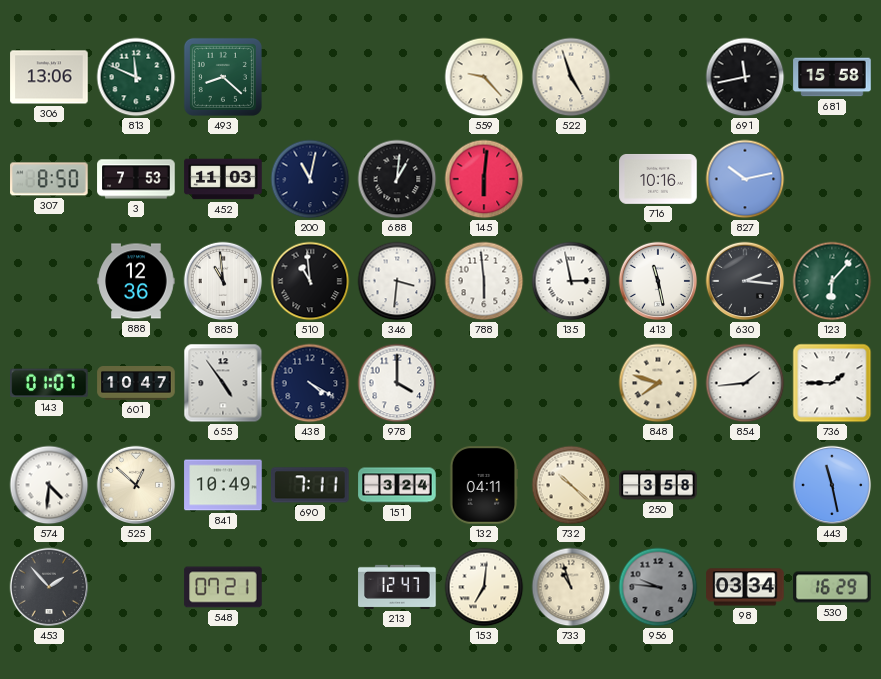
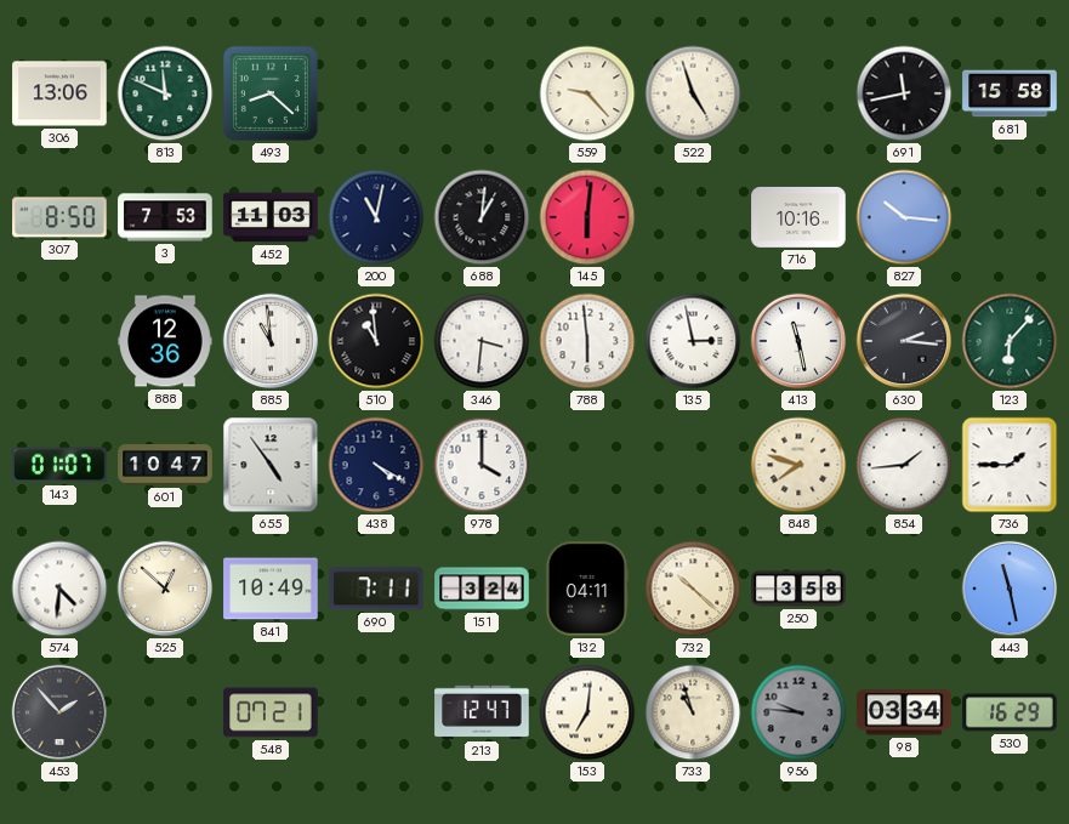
827: 10:13 -> 10:16 (904, 217)
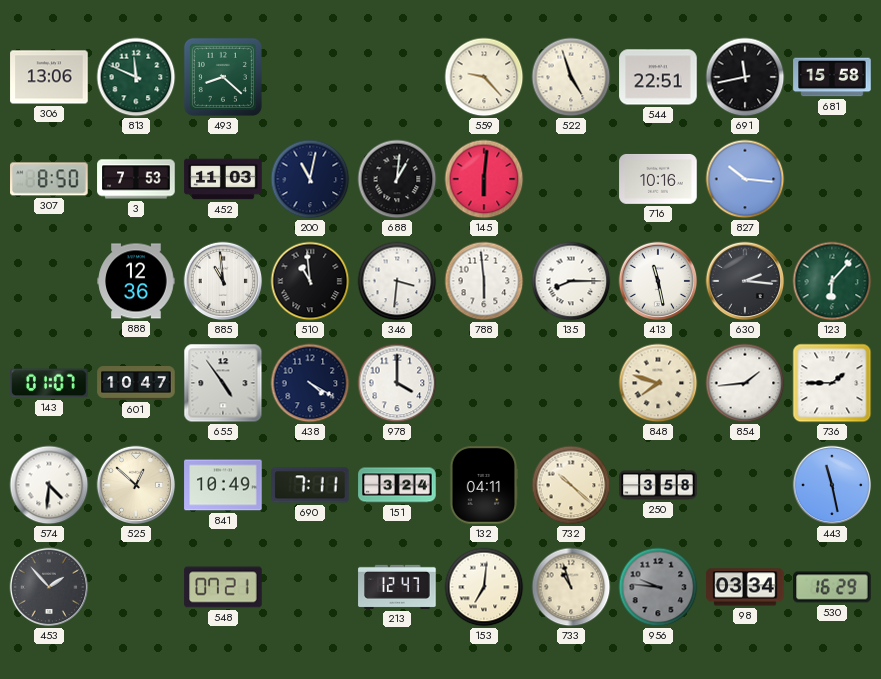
544: none -> 22:51 (658, 77)
135: 2:58 -> 8:15 (571, 281)
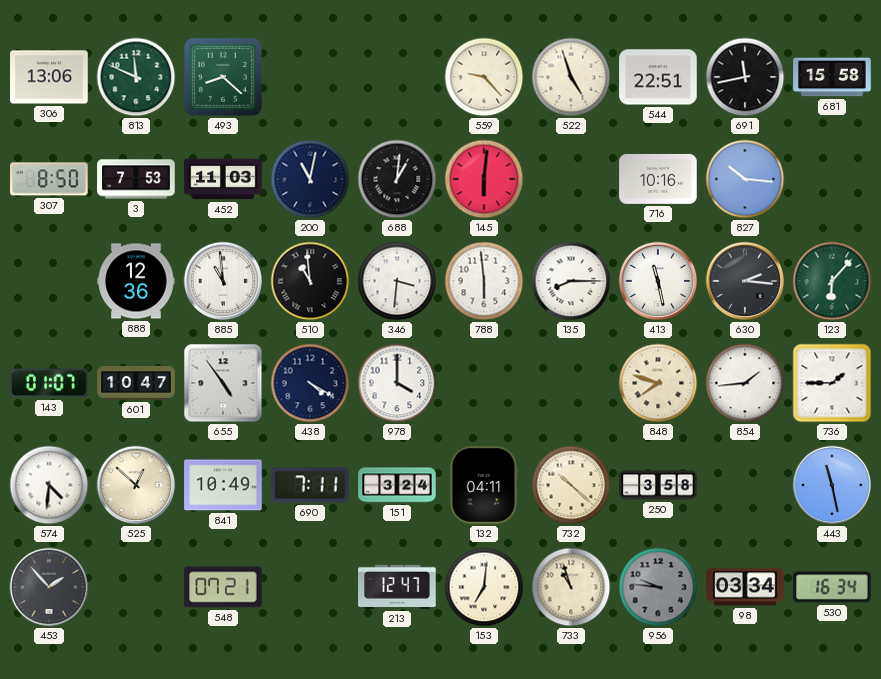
530: 16:29 -> 16:34 (832, 587)
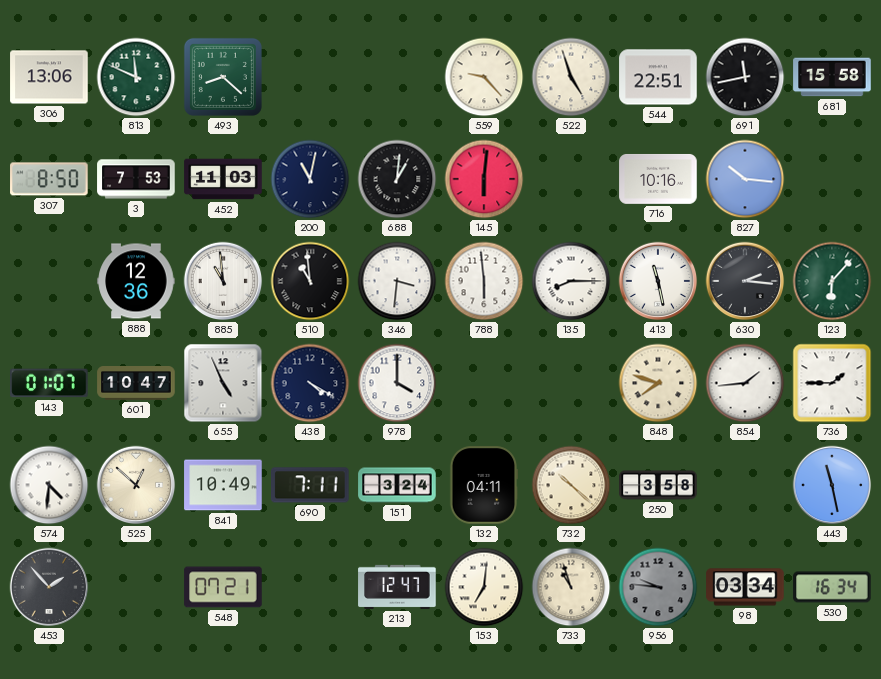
655: 4:54 -> 4:56 (223, 383)
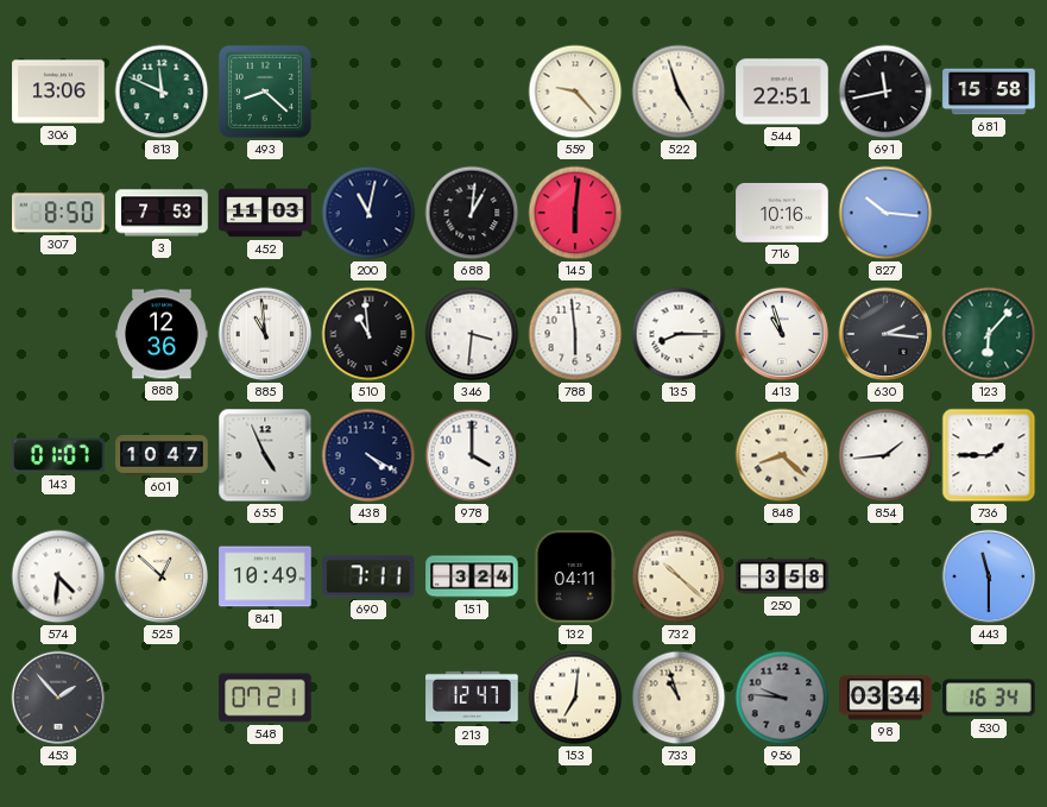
413: 11:28 -> 10:57 (782, 334)
848: 7:48 -> 8:22 (782, 455)
443: 11:28 -> 11:30 (989, 576)
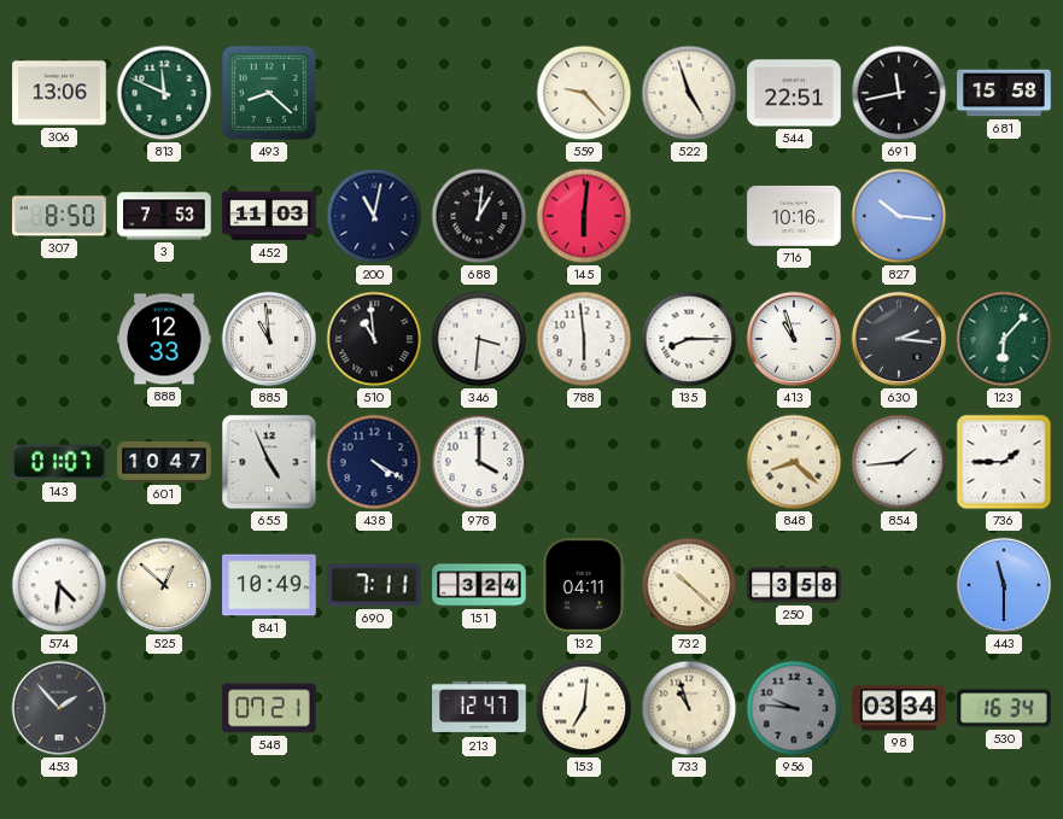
888: 12:36 -> 12:33 (164, 339)
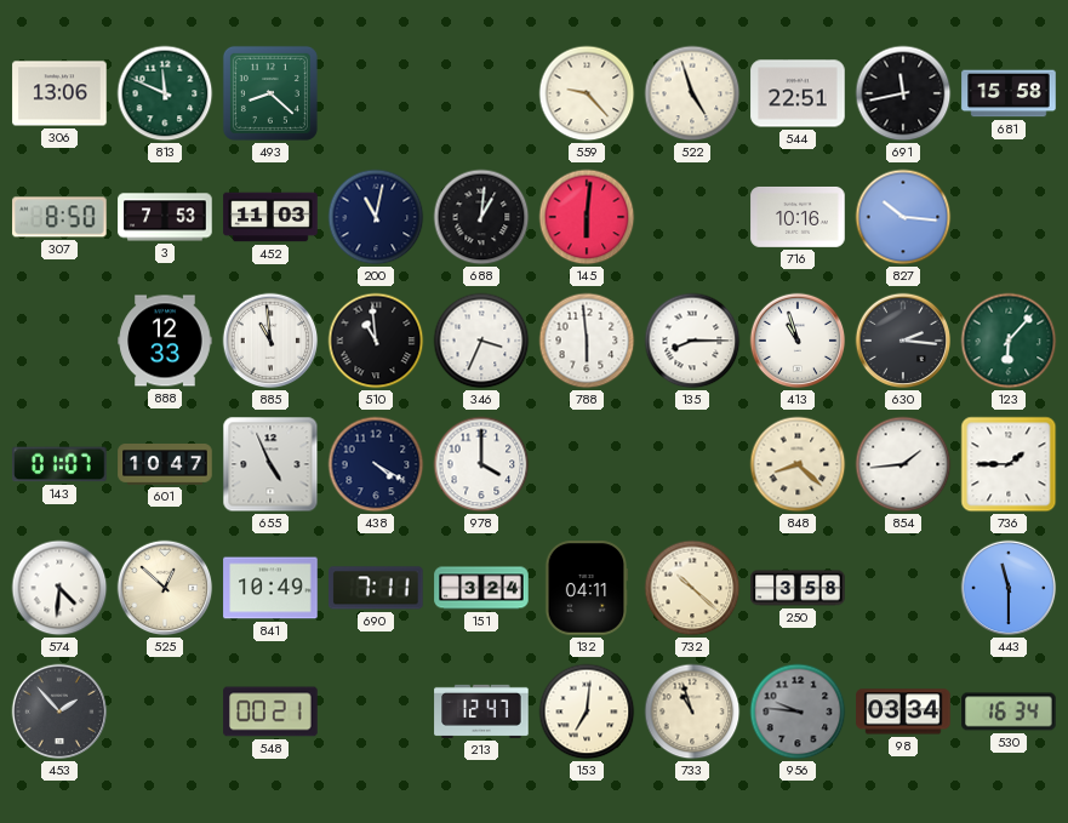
346: 3:31 -> 3:34 (481, 341)
548: 07:21 -> 00:21 (270, 711)
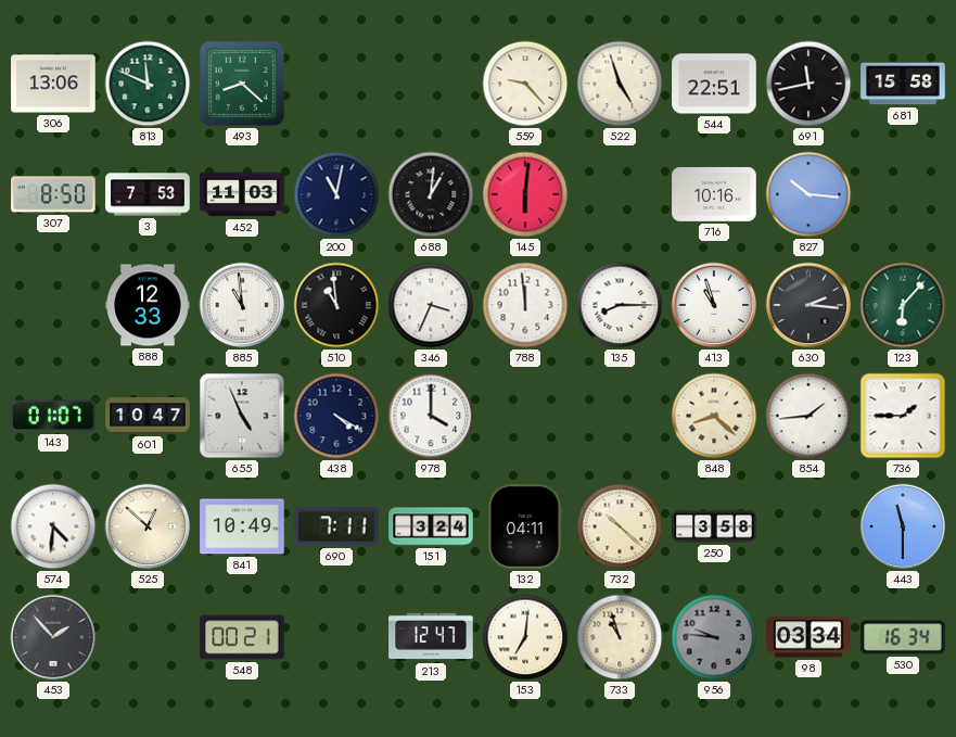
788: 5:59 -> 11:59 (525, 305)
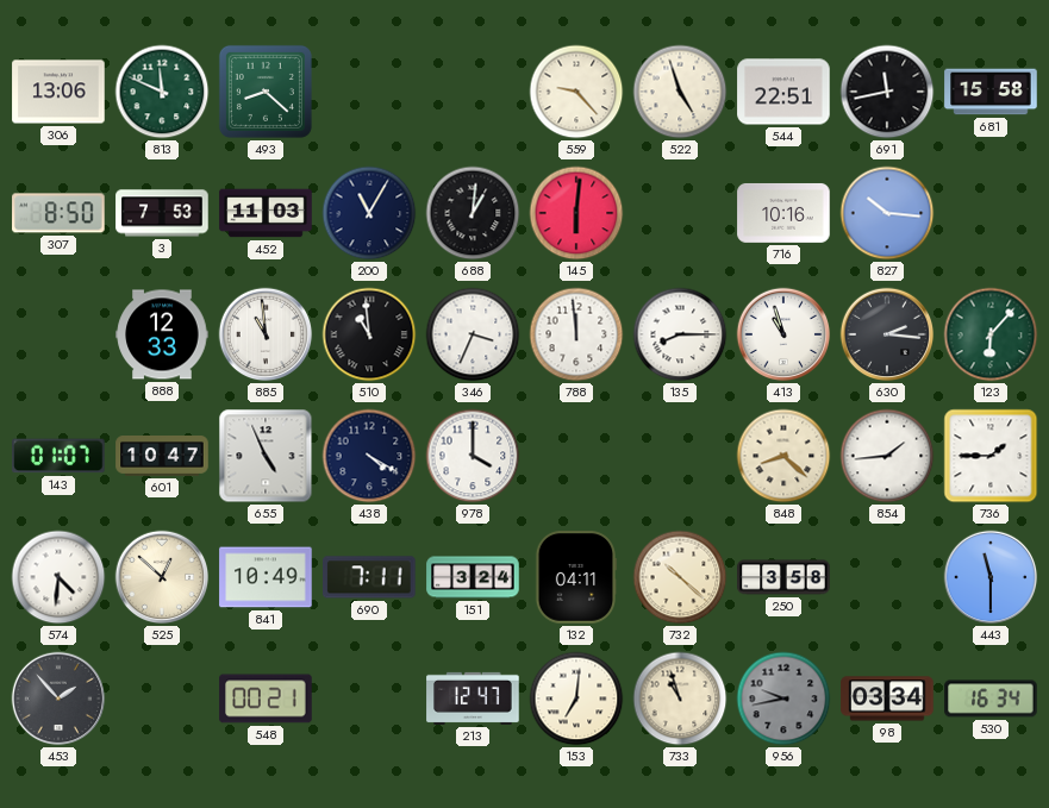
200: 11:02 -> 11:05 (369, 213)
956: 9:46 -> 9:43 (783, 699)
